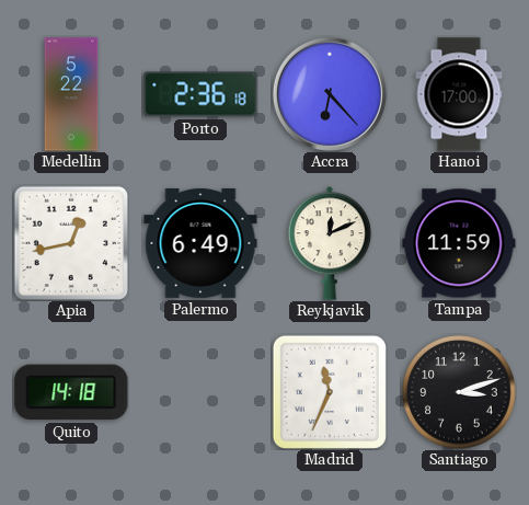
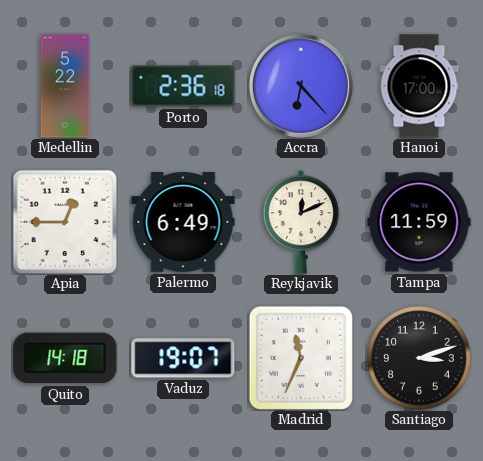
Apia: 12:43 -> 12:45 (64, 221)
Vaduz: none -> 19:07 (183, 358)
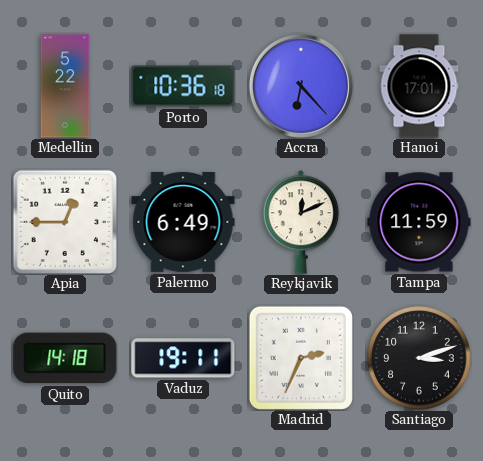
Porto: 2:36 -> 10:36 (183, 86)
Hanoi: 17:00 -> 17:01 (419, 86)
Vaduz: 19:07 -> 19:11 (183, 358)
Madrid: 11:34 -> 2:34 (301, 358)
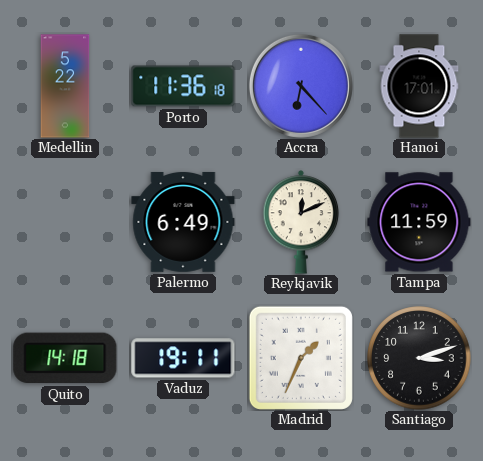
Porto: 10:36 -> 11:36 (183, 86)
Apia: 12:45 -> none (64, 221)
Madrid: 2:34 -> 1:34 (301, 358)
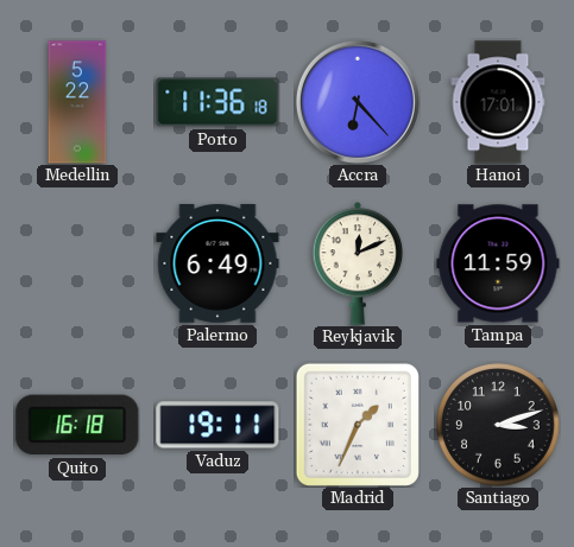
Quito: 14:18 -> 16:18 (77, 425)
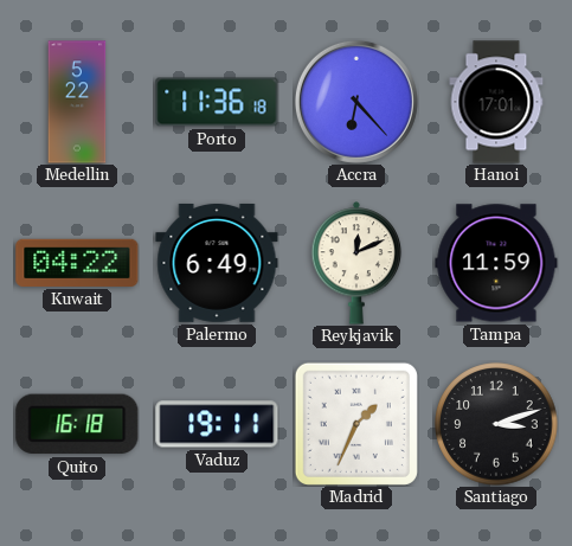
Kuwait: none -> 04:22 (77, 263)
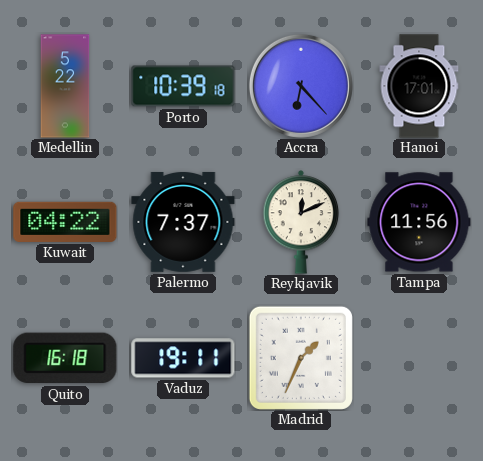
Porto: 11:36 -> 10:39 (183, 86)
Palermo: 6:49 -> 7:37 (183, 222)
Tampa: 11:59 -> 11:56 (419, 222)
Santiago: 3:12 -> none (496, 424)
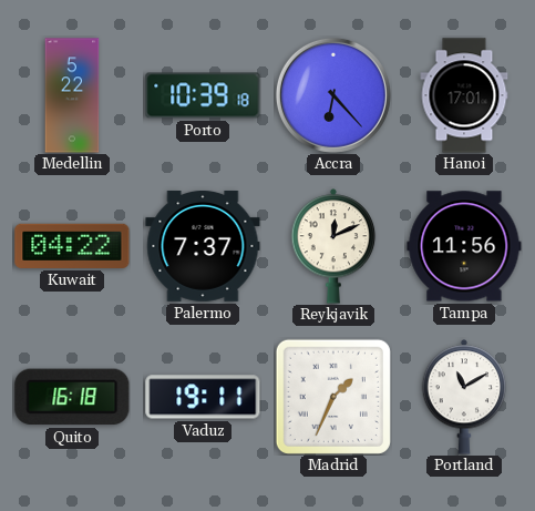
Portland: none -> 11:10 (464, 397)
